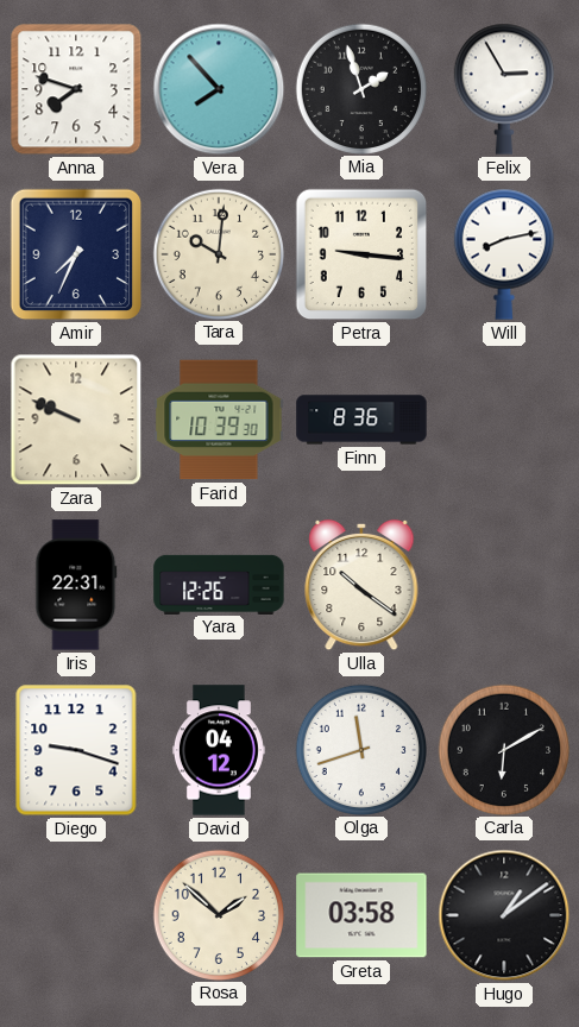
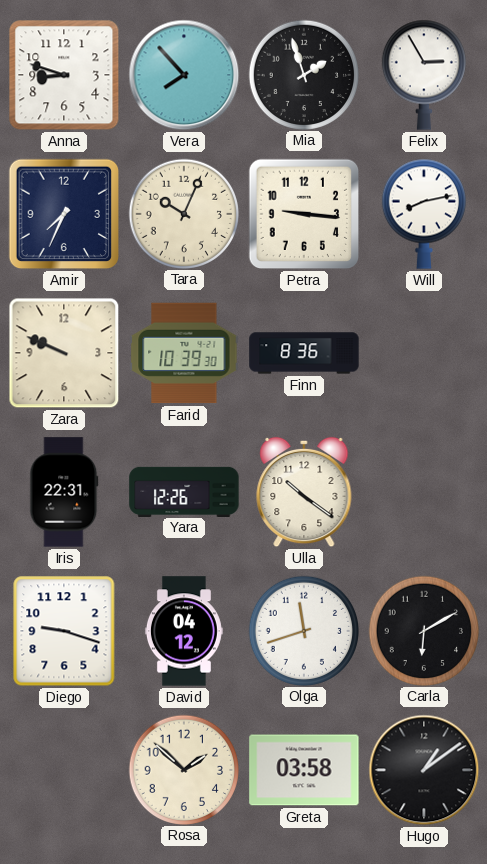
Anna: 7:48 -> 8:48 (64, 75)
Tara: 10:01 -> 10:04 (183, 213)
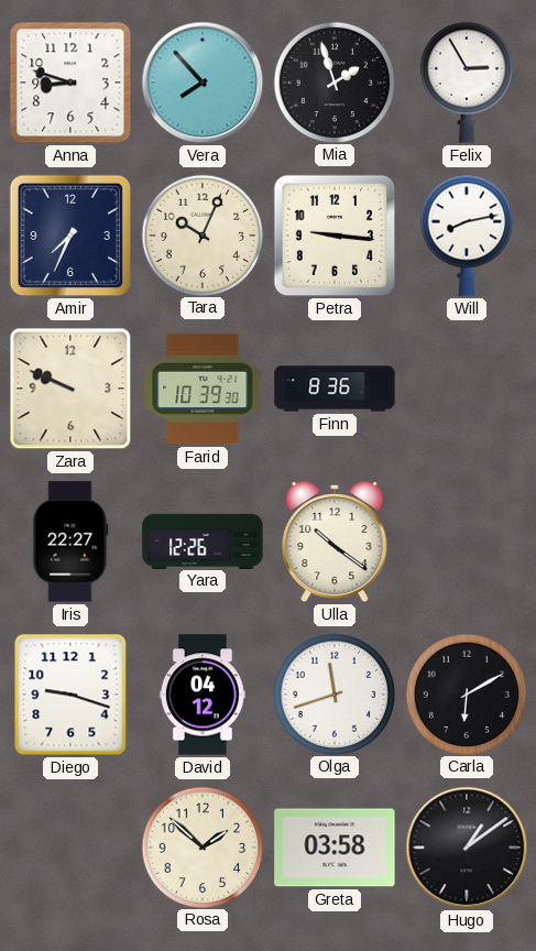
Iris: 22:31 -> 22:27 (70, 542)
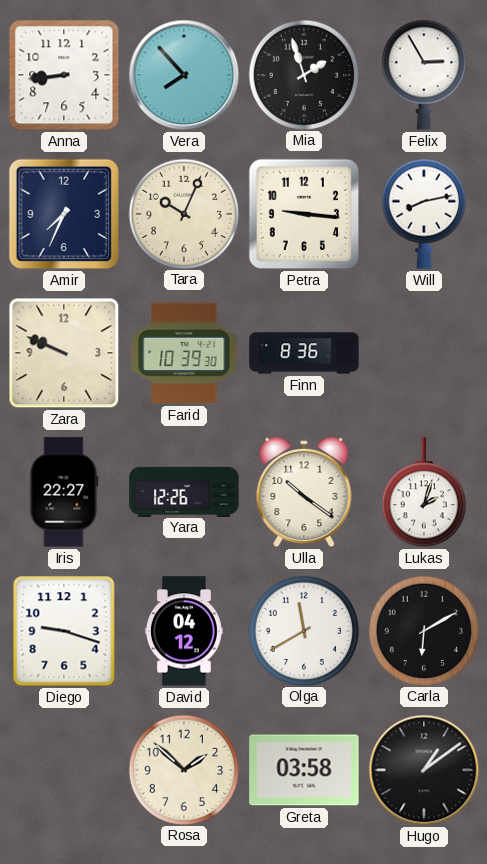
Anna: 8:48 -> 8:44 (64, 75)
Lukas: none -> 2:03 (424, 493)
Olga: 11:42 -> 11:40 (303, 630)
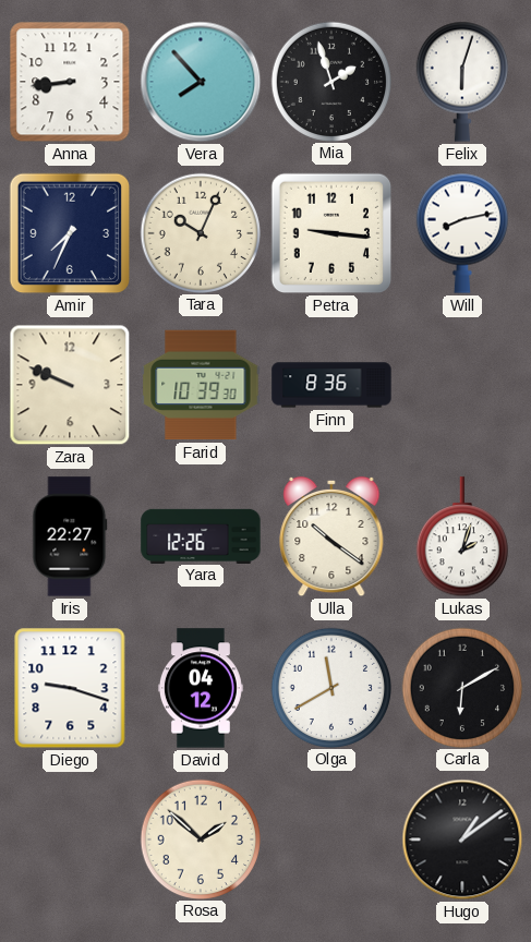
Felix: 2:55 -> 6:03 (462, 82)
Greta: 03:58 -> none (304, 770)
